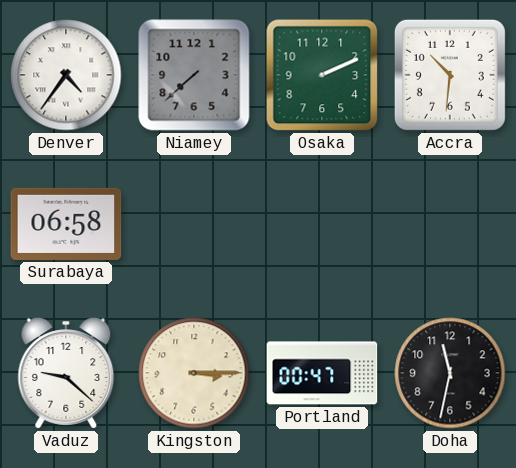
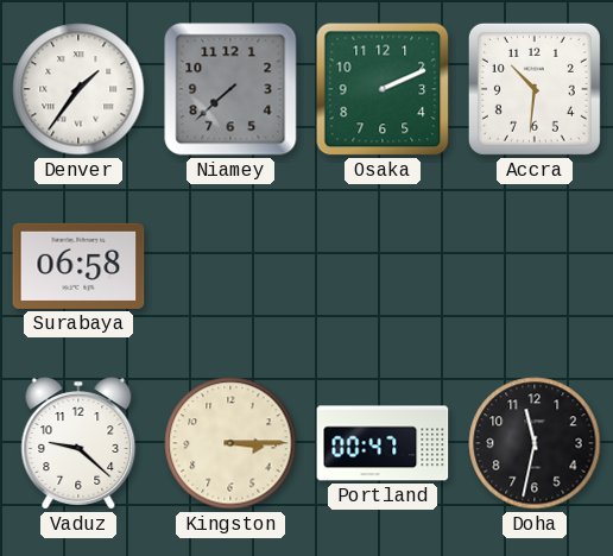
Denver: 4:36 -> 1:36 (78, 89)
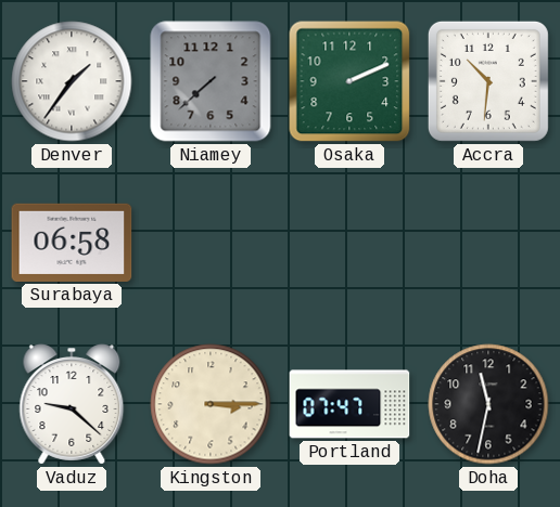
Portland: 00:47 -> 07:47 (349, 404)
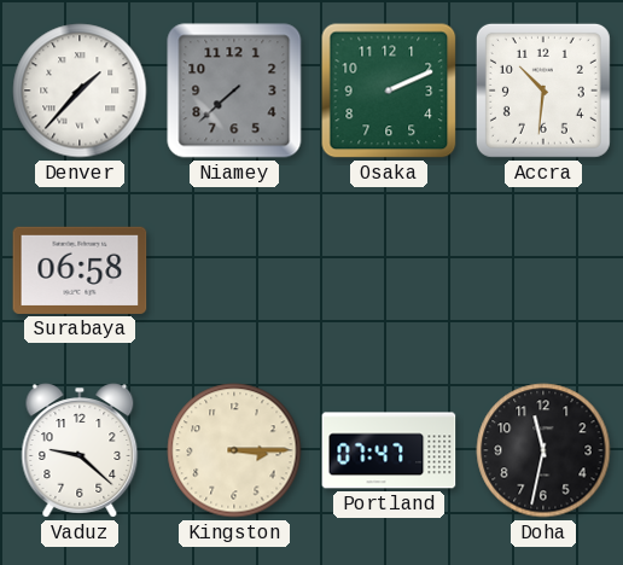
Denver: 1:36 -> 1:37 (80, 91)
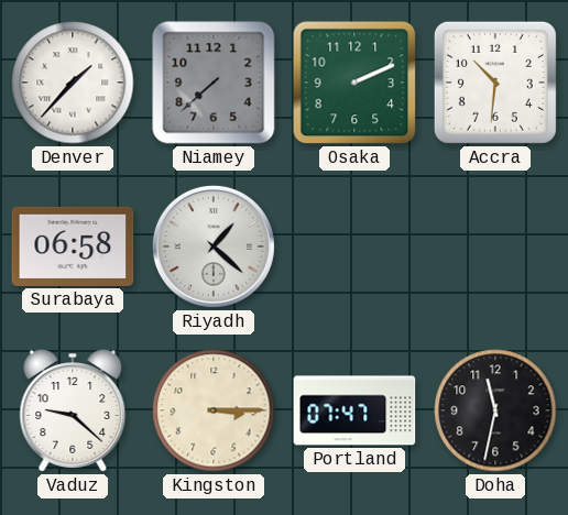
Riyadh: none -> 1:22 (214, 246)
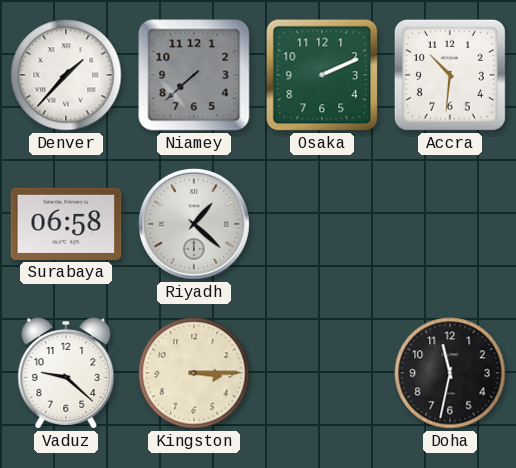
Portland: 07:47 -> none (354, 410)
